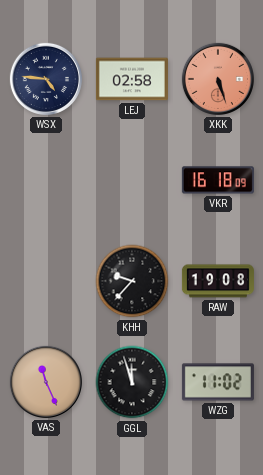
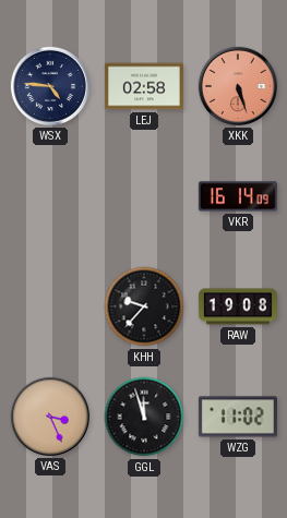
VKR: 16:18 -> 16:14 (238, 196)
VAS: 11:26 -> 3:26 (50, 417)
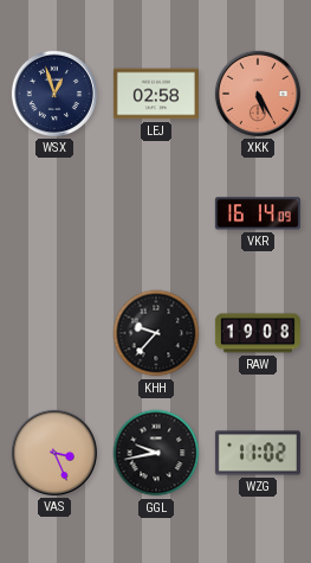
WSX: 4:46 -> 12:57 (54, 94)
XKK: 5:27 -> 5:25 (258, 94)
GGL: 11:57 -> 9:43 (156, 453)
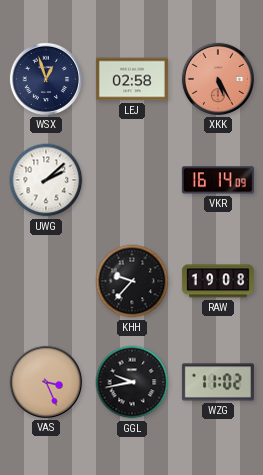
UWG: none -> 2:08 (46, 180)
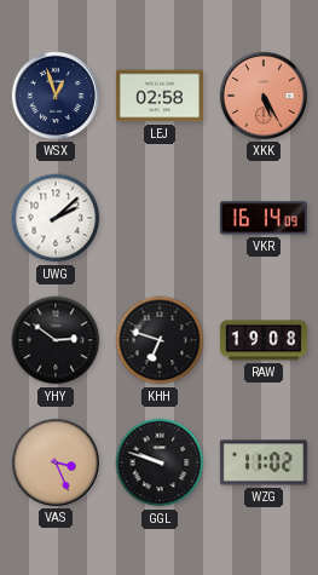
YHY: none -> 2:51 (56, 340)
KHH: 9:37 -> 6:48 (160, 340)
GGL: 9:43 -> 9:48 (160, 462)
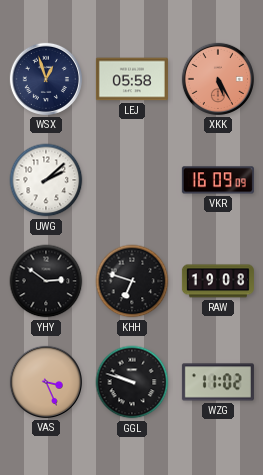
LEJ: 02:58 -> 05:58 (132, 79)
VKR: 16:14 -> 16:09 (218, 180)
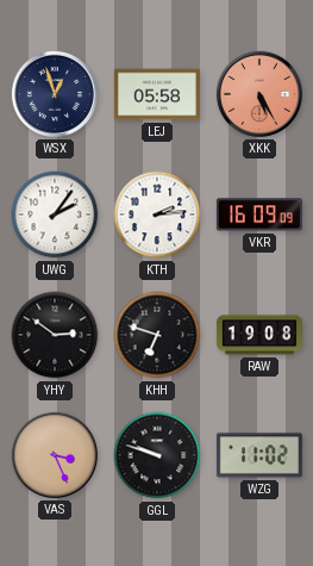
UWG: 2:08 -> 2:06 (55, 214)
KTH: none -> 2:14 (157, 214)
